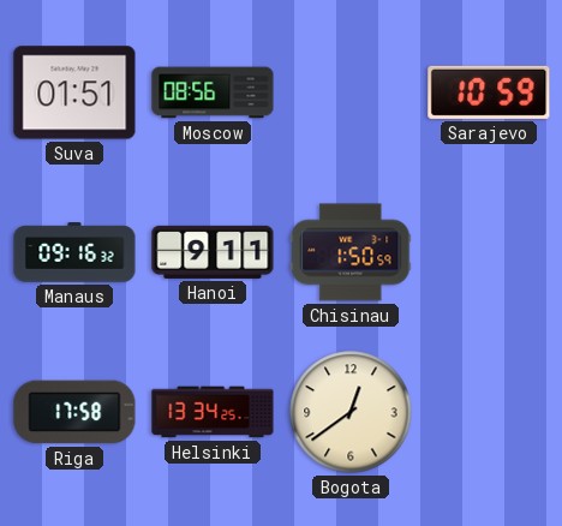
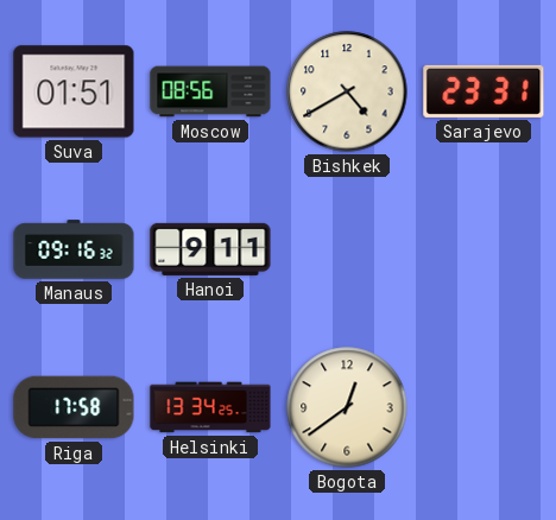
Bishkek: none -> 4:40 (347, 91)
Sarajevo: 10:59 -> 23:31 (484, 91)
Chisinau: 1:50 -> none (351, 252)
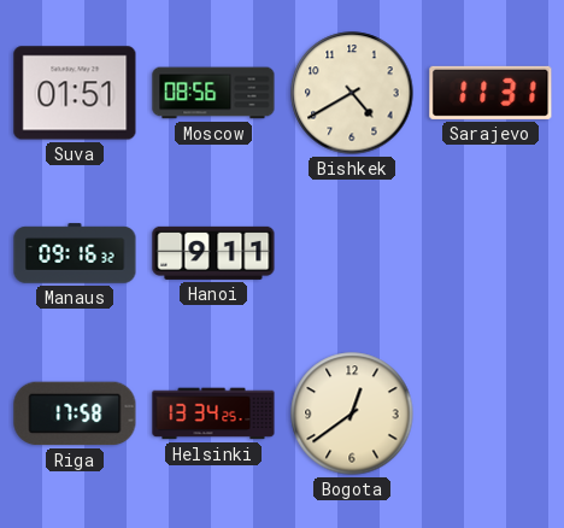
Sarajevo: 23:31 -> 11:31 (490, 93)
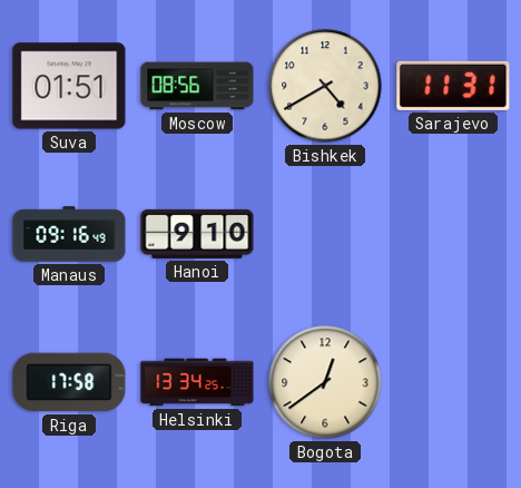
Manaus: 09:16:32 -> 09:16:49 (69, 234)
Hanoi: 9:11 -> 9:10 (197, 234)
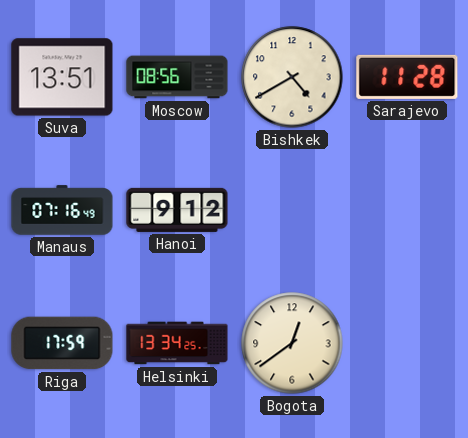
Suva: 01:51 -> 13:51 (62, 77)
Sarajevo: 11:31 -> 11:28 (407, 77)
Manaus: 09:16 -> 07:16 (62, 210)
Hanoi: 9:10 -> 9:12 (177, 210)
Riga: 17:58 -> 17:59 (62, 343)
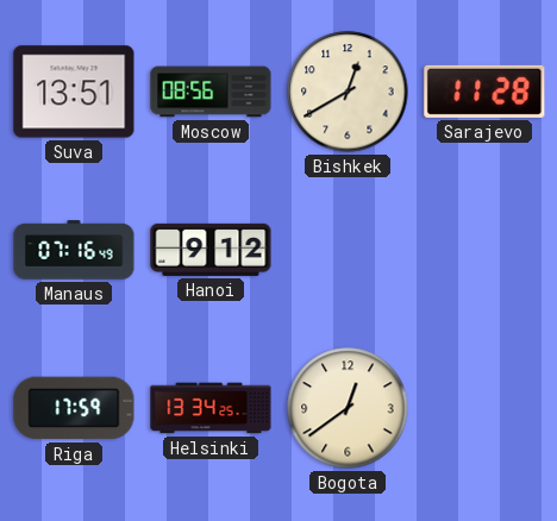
Bishkek: 4:40 -> 12:40 (348, 92)
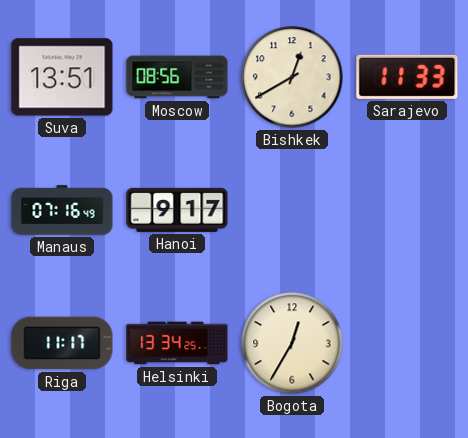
Sarajevo: 11:28 -> 11:33 (407, 77)
Hanoi: 9:12 -> 9:17 (177, 210)
Riga: 17:59 -> 11:17 (62, 343)
Bogota: 12:39 -> 12:35 (292, 343)
